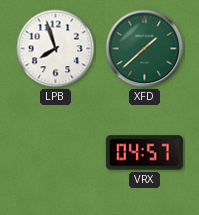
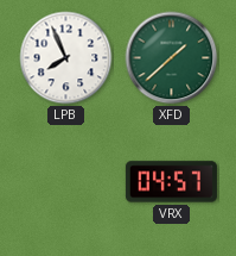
LPB: 7:57 -> 7:56 (66, 58)
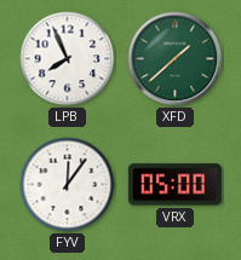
FYV: none -> 12:06 (68, 185)
VRX: 04:57 -> 05:00 (174, 185)
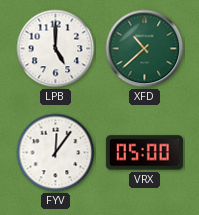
LPB: 7:56 -> 5:00 (56, 49)
XFD: 1:38 -> 10:38 (145, 49)
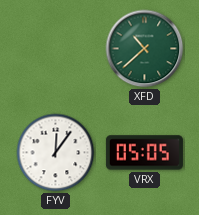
LPB: 5:00 -> none (56, 49)
VRX: 05:00 -> 05:05 (144, 153)
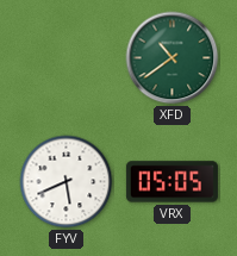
XFD: 10:38 -> 10:39 (173, 58)
FYV: 12:06 -> 5:41 (67, 182)
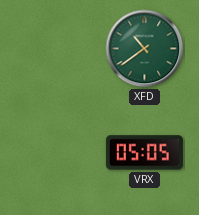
FYV: 5:41 -> none (67, 182)
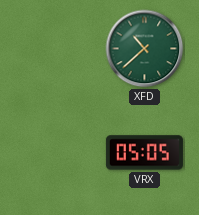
XFD: 10:39 -> 10:38 (145, 49)
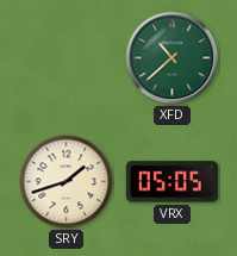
SRY: none -> 1:42 (67, 182)
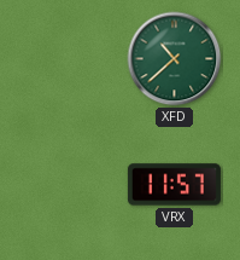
SRY: 1:42 -> none (67, 182)
VRX: 05:05 -> 11:57 (174, 185)
